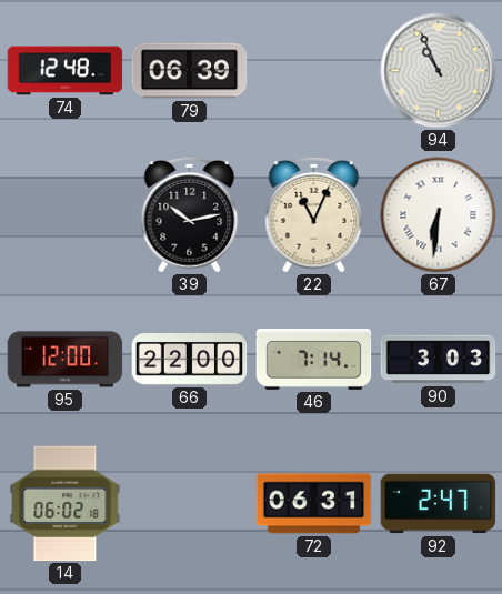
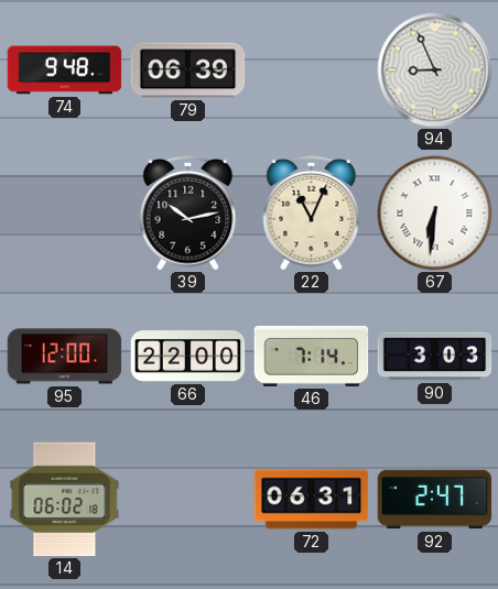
74: 12:48 -> 9:48 (65, 70)
94: 10:56 -> 8:56 (435, 70)
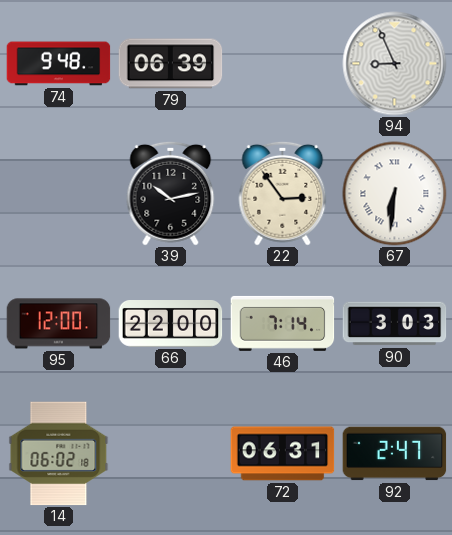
22: 11:04 -> 2:54 (283, 193)
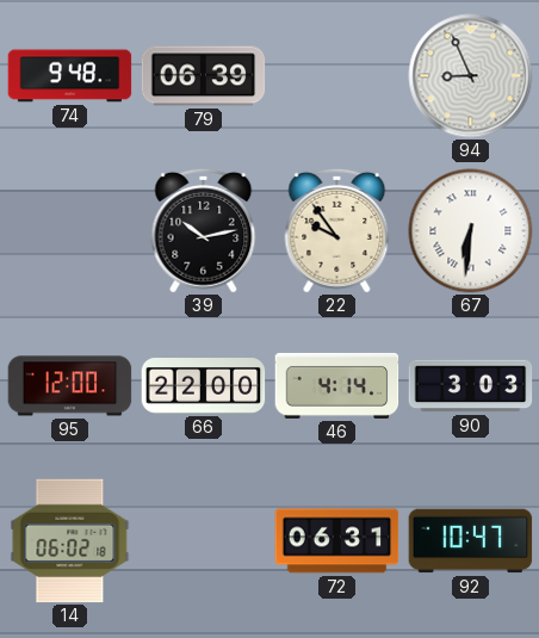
22: 2:54 -> 9:54 (337, 230)
46: 7:14 -> 4:14 (337, 385)
92: 2:47 -> 10:47 (471, 541)
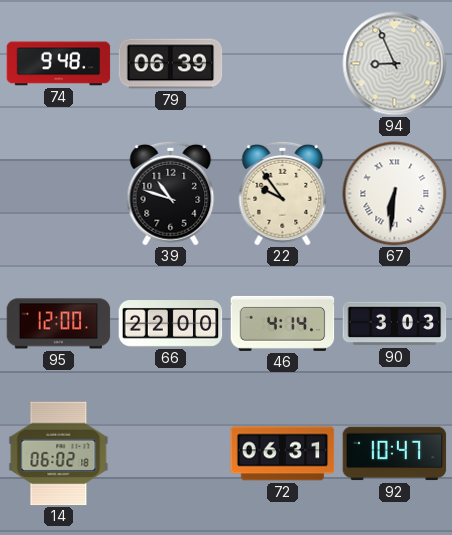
39: 10:13 -> 10:48 (171, 193)
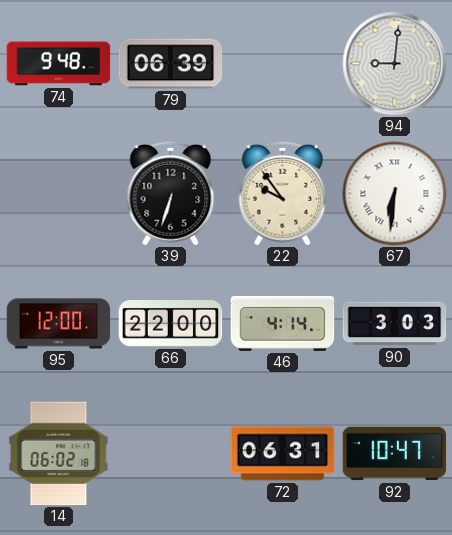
94: 8:56 -> 9:01 (395, 64)
39: 10:48 -> 6:33 (171, 193)
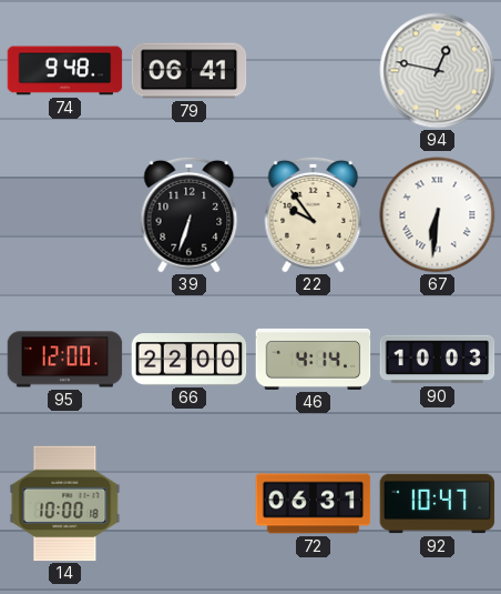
79: 06:39 -> 06:41 (190, 71)
94: 9:01 -> 12:47 (438, 71)
90: 3:03 -> 10:03 (438, 360)
14: 06:02 -> 10:00 (65, 504)
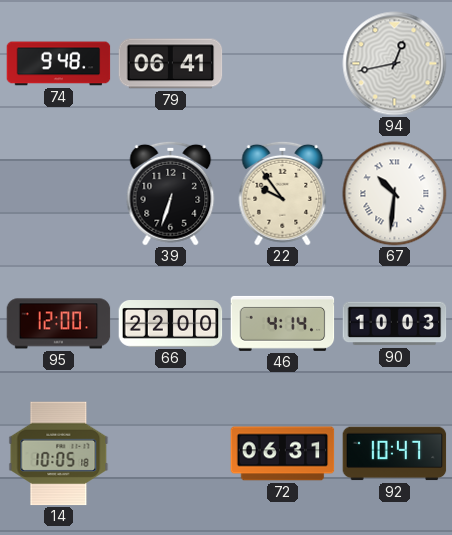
94: 12:47 -> 12:43 (395, 64)
67: 6:31 -> 10:31 (395, 194)
14: 10:00 -> 10:05 (59, 454)
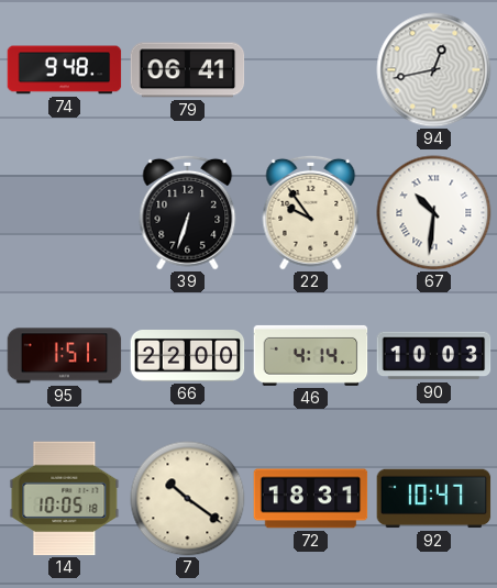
95: 12:00 -> 1:51 (65, 356)
7: none -> 10:21 (188, 499)
72: 06:31 -> 18:31 (311, 499)
